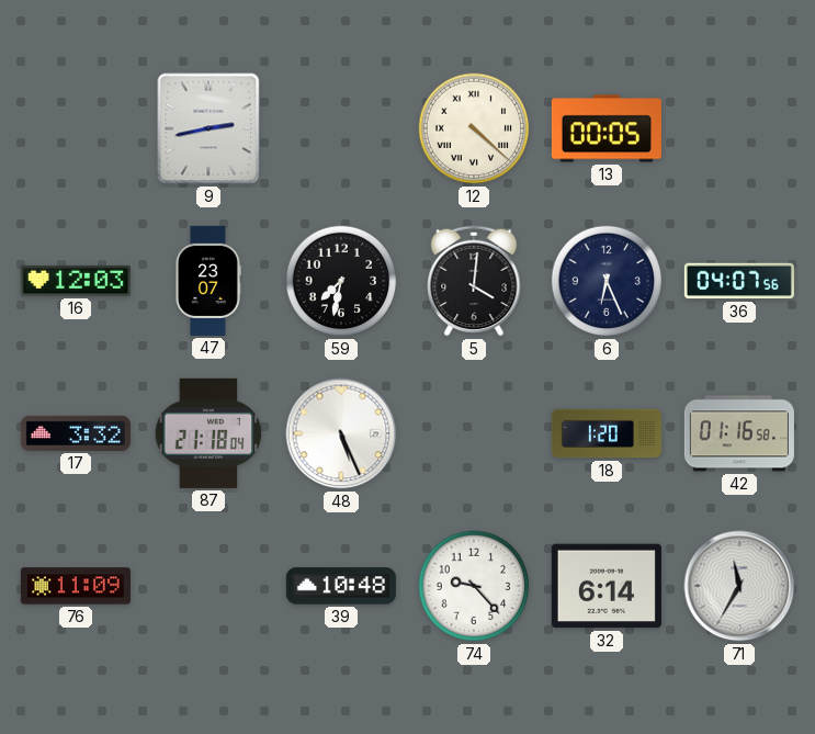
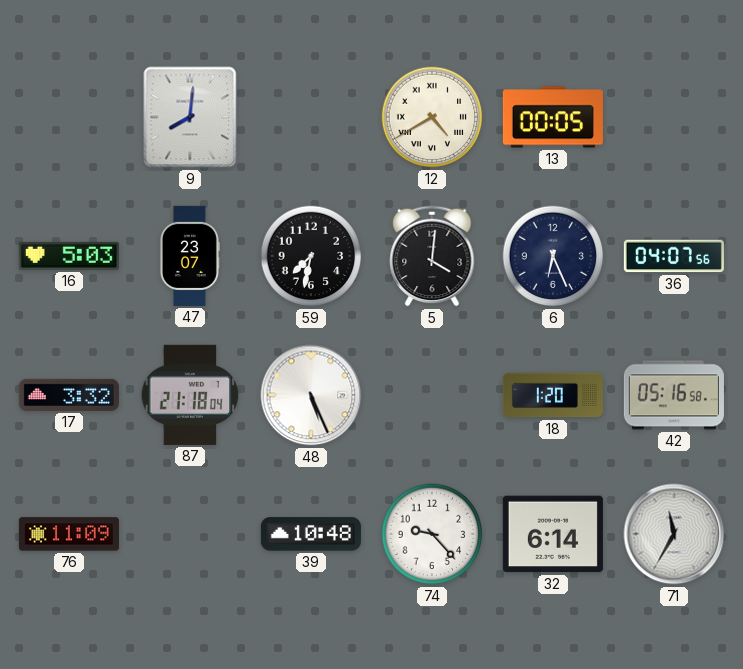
9: 2:43 -> 8:01 (190, 117)
12: 4:22 -> 4:40 (432, 117)
16: 12:03 -> 5:03 (69, 256)
42: 01:16 -> 05:16 (674, 395)
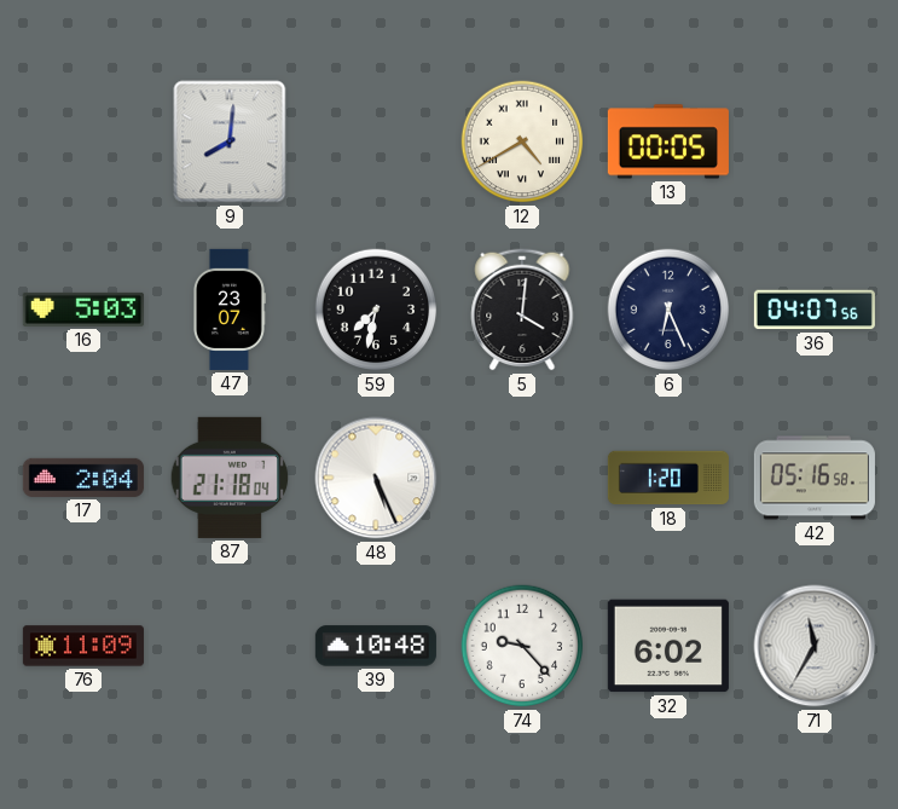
17: 3:32 -> 2:04 (83, 478)
32: 6:14 -> 6:02 (668, 646)
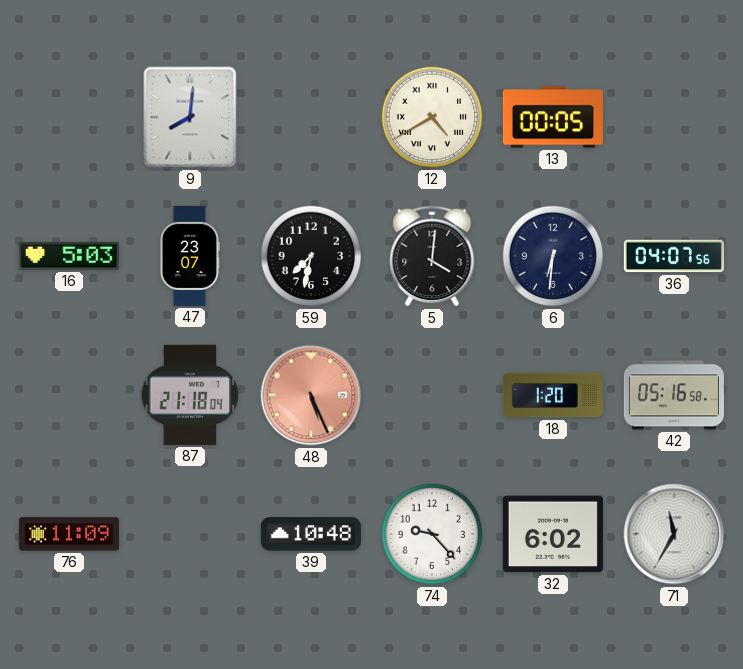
6: 6:26 -> 6:31 (553, 256)
17: 2:04 -> none (83, 478)
48 dial: white -> salmon (311, 395)
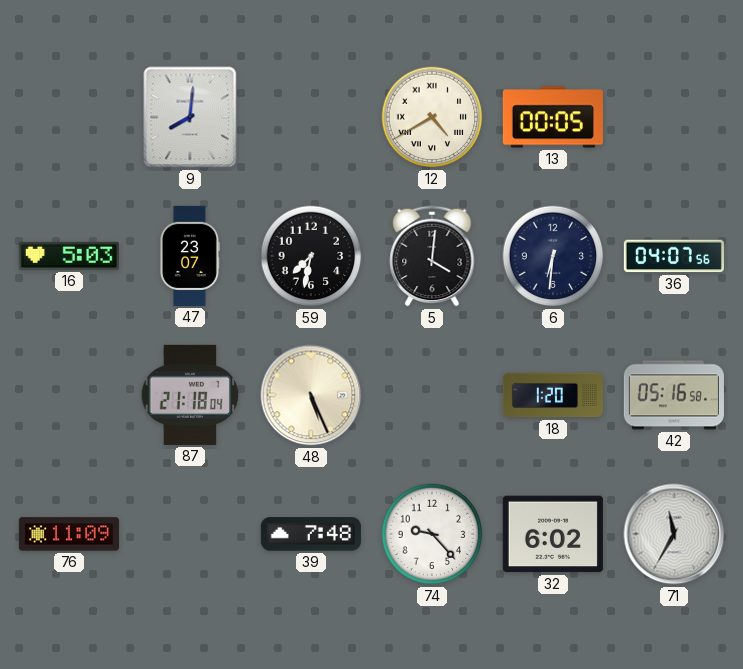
48 dial: salmon -> cream (311, 395)
39: 10:48 -> 7:48 (311, 534)
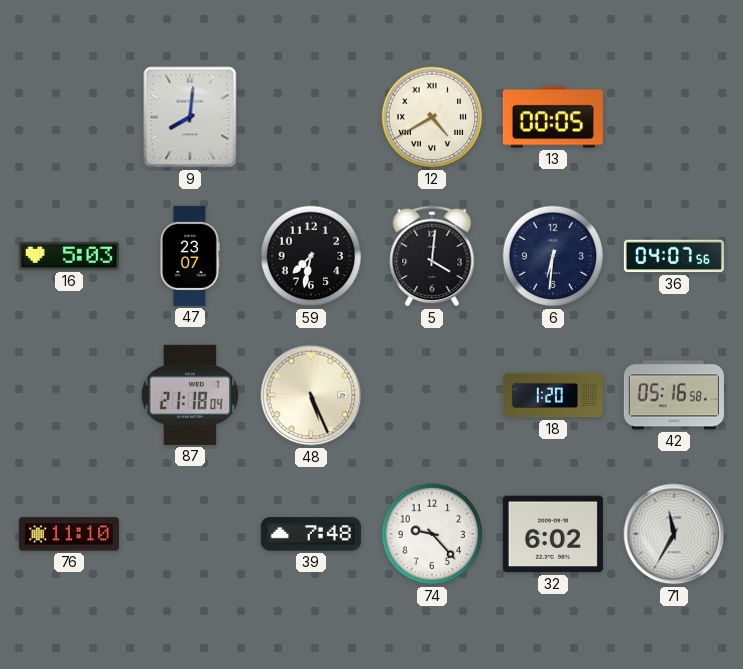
76: 11:09 -> 11:10 (69, 534)
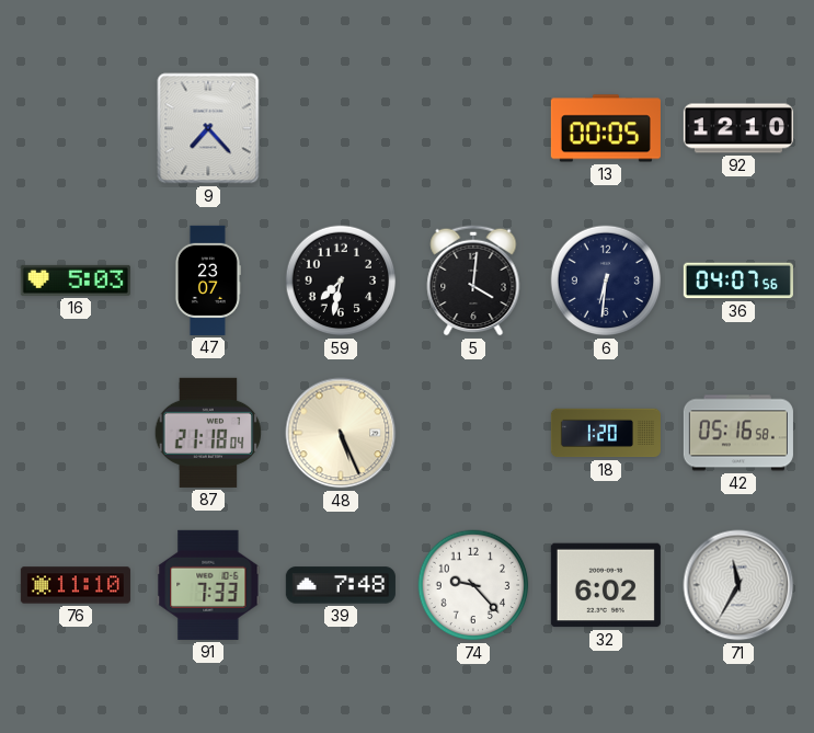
9: 8:01 -> 7:23 (208, 128)
12: 4:40 -> none (432, 117)
92: none -> 12:10 (738, 128)
91: none -> 7:33 (208, 585)
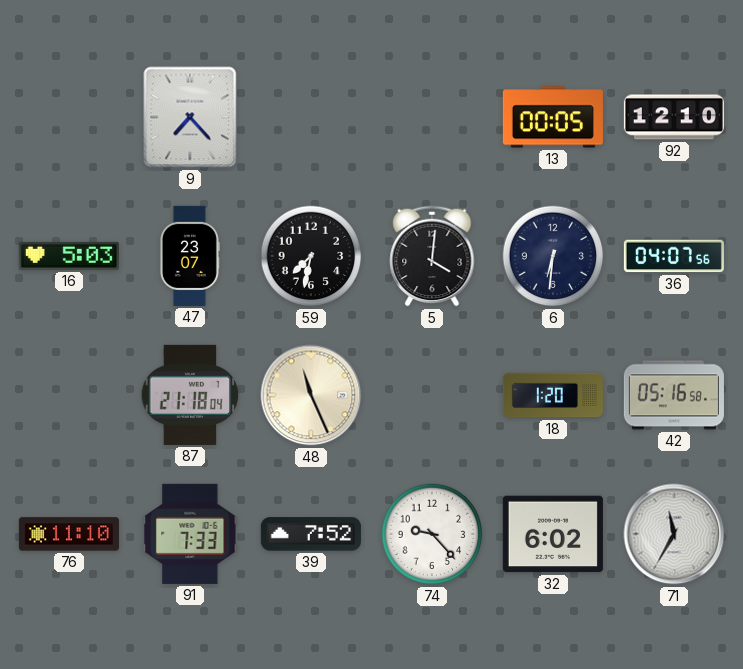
48: 5:26 -> 11:26 (311, 395)
39: 7:48 -> 7:52 (311, 534)
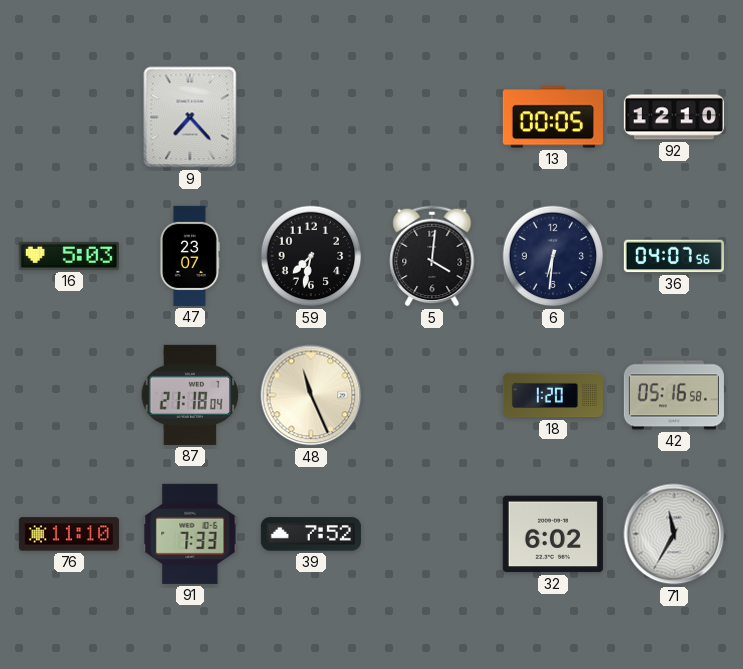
74: 9:23 -> none (432, 534)
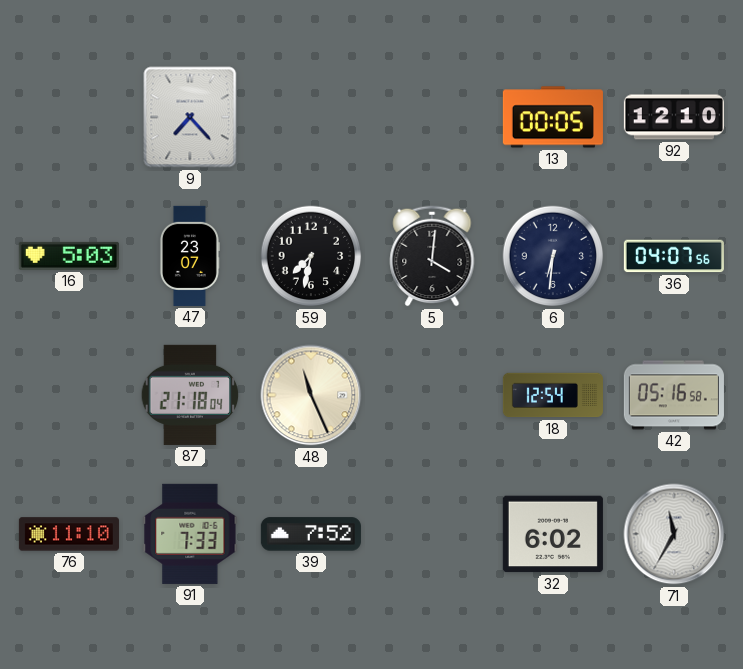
18: 1:20 -> 12:54 (553, 395)
